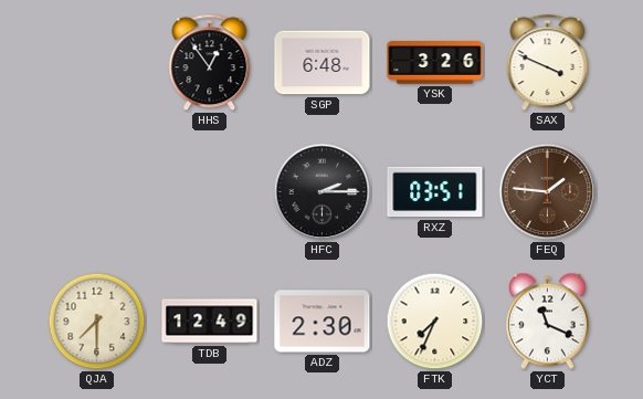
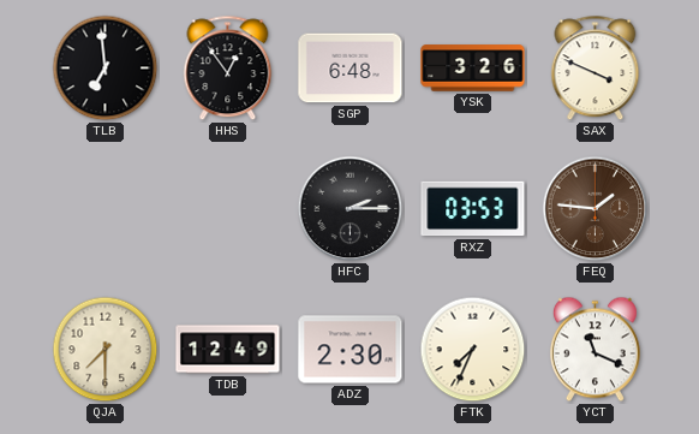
TLB: none -> 6:59 (106, 69)
RXZ: 03:51 -> 03:53 (473, 209)
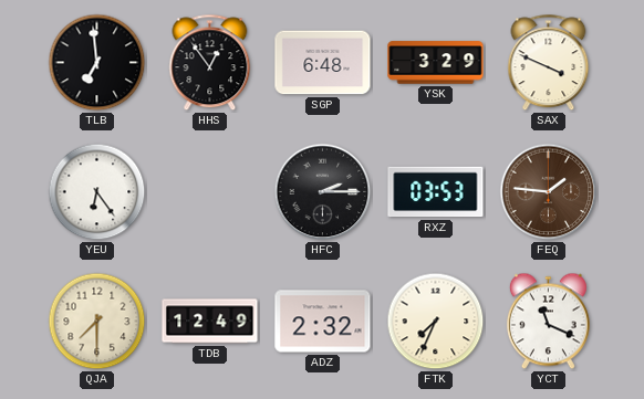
YSK: 3:26 -> 3:29 (436, 63)
YEU: none -> 6:24 (97, 192)
ADZ: 2:30 -> 2:32 (323, 322)
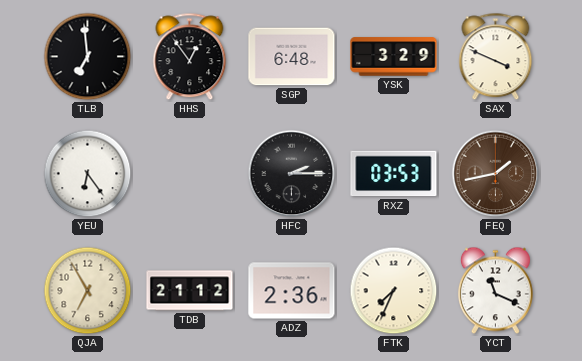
FEQ: 1:46 -> 1:43 (496, 174)
QJA: 7:30 -> 6:55 (88, 291)
TDB: 12:49 -> 21:12 (190, 291)
ADZ: 2:32 -> 2:36 (292, 291)
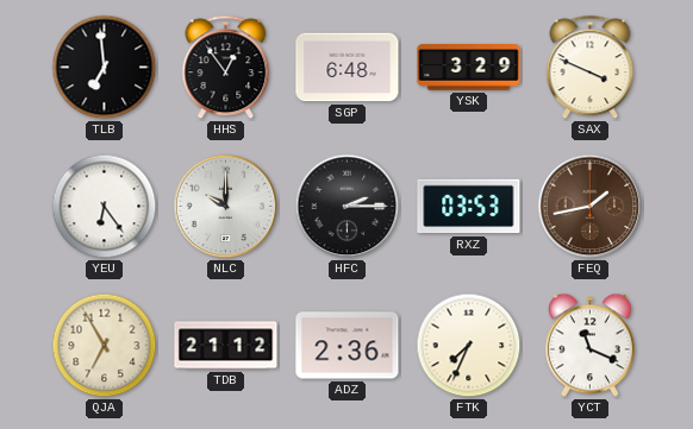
NLC: none -> 10:00 (226, 207)
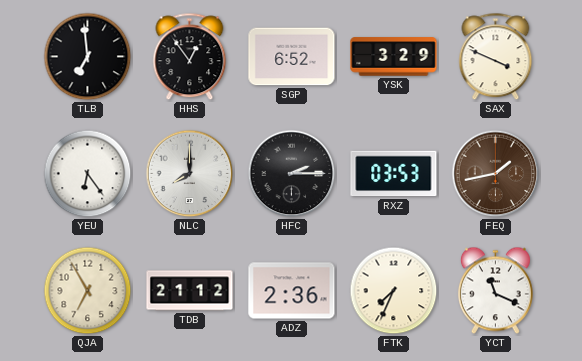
SGP: 6:48 -> 6:52 (292, 57)
NLC: 10:00 -> 8:00 (190, 174)
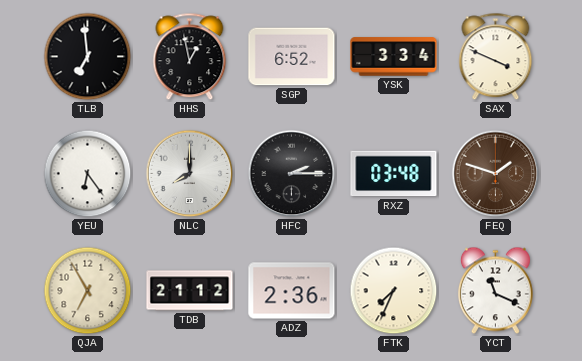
HHS: 12:54 -> 12:58 (190, 57)
YSK: 3:29 -> 3:34 (394, 57)
RXZ: 03:53 -> 03:48 (394, 174)
FEQ: 1:43 -> 1:48 (496, 174)
